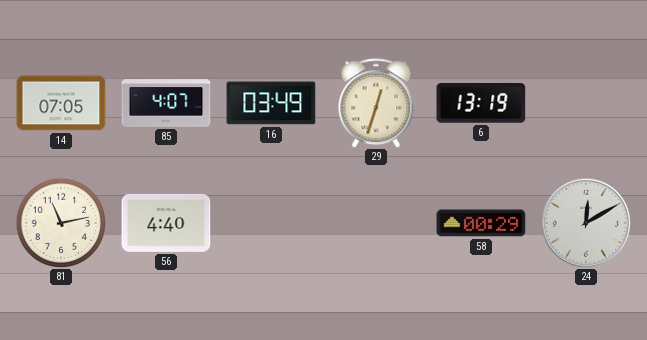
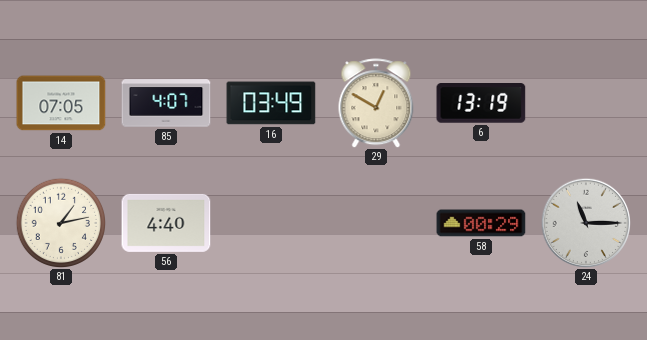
29: 12:33 -> 12:50 (376, 103)
81: 11:13 -> 1:13 (60, 222)
24: 12:10 -> 11:15 (585, 222)
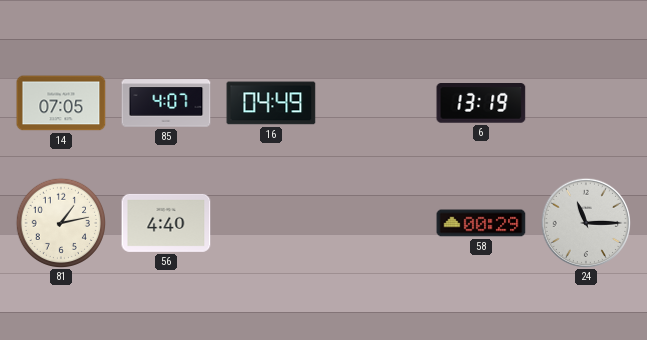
16: 03:49 -> 04:49 (271, 103)
29: 12:50 -> none (376, 103)
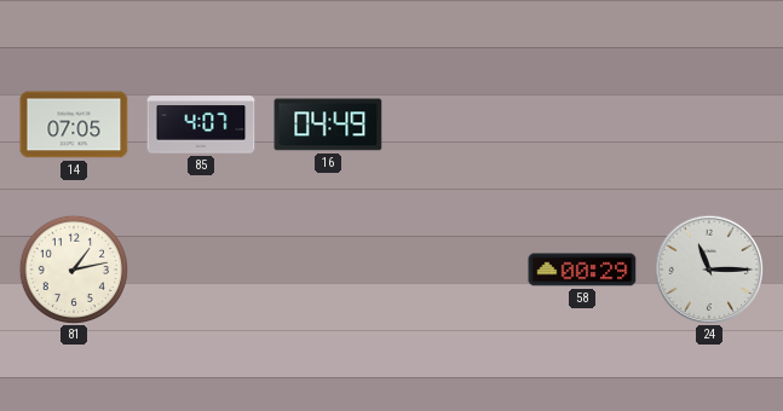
6: 13:19 -> none (481, 104)
56: 4:40 -> none (166, 223)
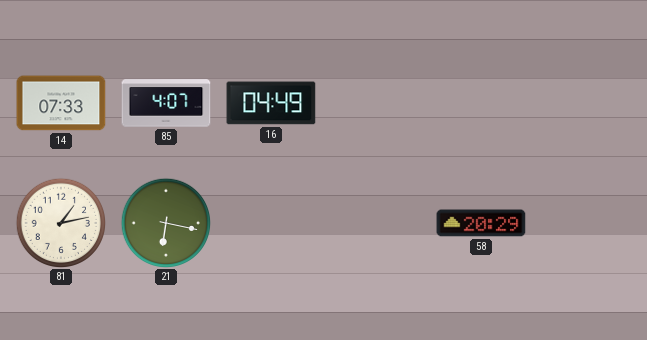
14: 07:05 -> 07:33 (61, 103)
21: none -> 6:17 (165, 222)
58: 00:29 -> 20:29 (481, 223)
24: 11:15 -> none (708, 268)
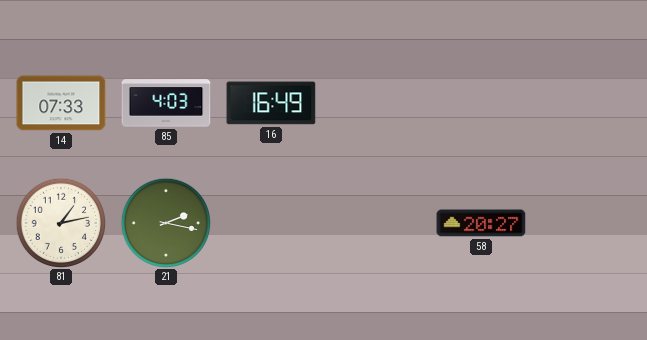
85: 4:07 -> 4:03 (166, 103)
16: 04:49 -> 16:49 (271, 103)
21: 6:17 -> 2:17 (165, 222)
58: 20:29 -> 20:27 (481, 223)
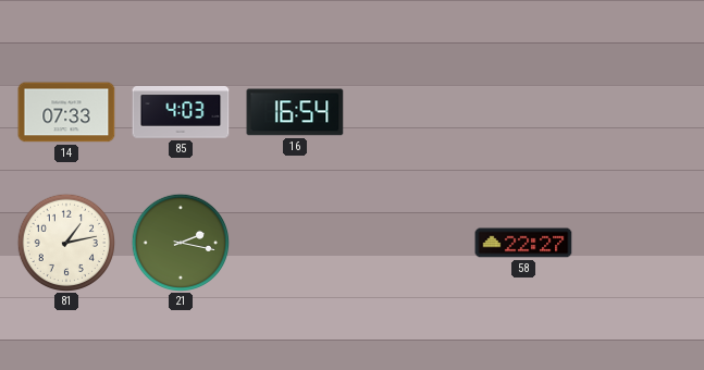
16: 16:49 -> 16:54 (295, 112)
58: 20:27 -> 22:27 (523, 243)
